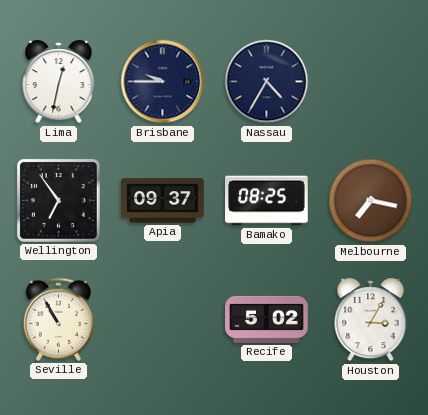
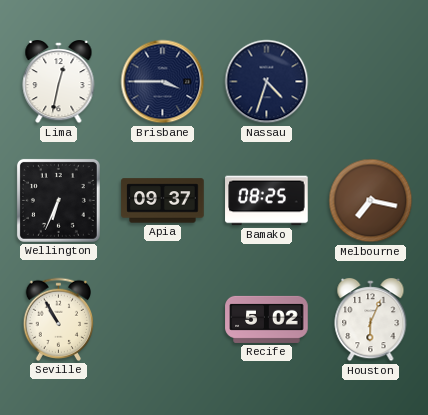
Brisbane: 9:45 -> 3:45 (163, 82)
Nassau: 4:35 -> 4:33 (267, 82)
Wellington: 6:54 -> 6:34 (58, 200)
Houston: 3:05 -> 6:04 (371, 321)
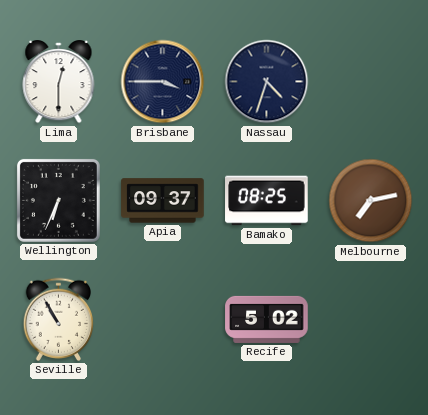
Lima: 12:32 -> 12:30 (59, 83)
Melbourne: 7:17 -> 7:13 (371, 201)
Houston: 6:04 -> none (371, 321)
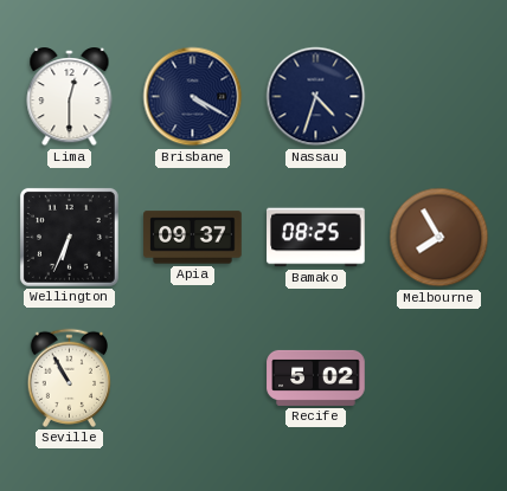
Brisbane: 3:45 -> 4:20 (193, 97)
Melbourne: 7:13 -> 7:55 (439, 238)
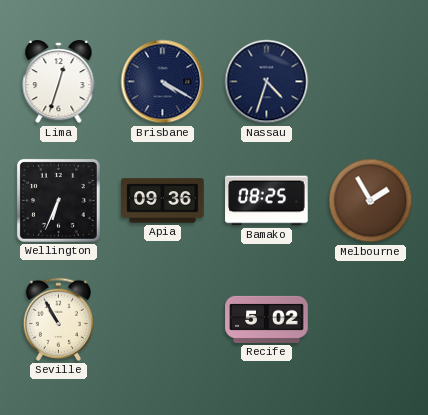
Lima: 12:30 -> 12:33 (59, 83)
Apia: 09:37 -> 09:36 (163, 201)
Melbourne: 7:55 -> 1:55 (371, 201)
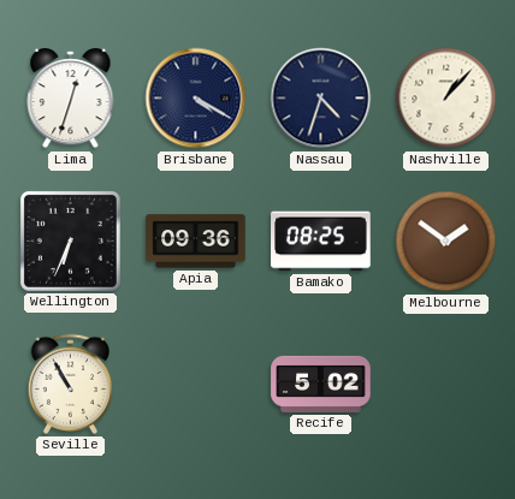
Nashville: none -> 1:07 (446, 99)
Melbourne: 1:55 -> 1:51 (446, 242)
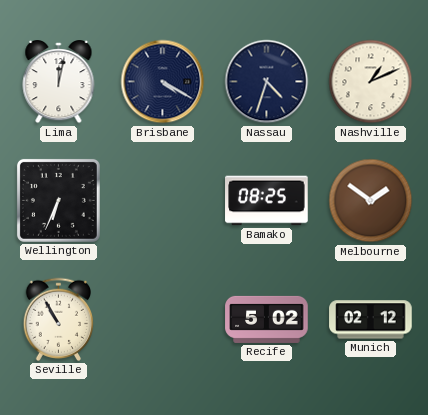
Lima: 12:33 -> 12:02 (59, 83)
Nashville: 1:07 -> 1:11 (371, 82)
Apia: 09:36 -> none (196, 242)
Munich: none -> 02:12 (371, 320)
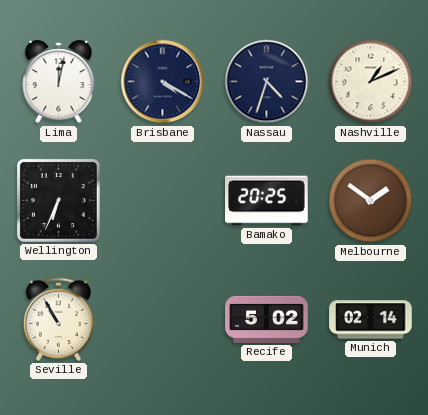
Bamako: 08:25 -> 20:25 (267, 201)
Munich: 02:12 -> 02:14 (371, 320)
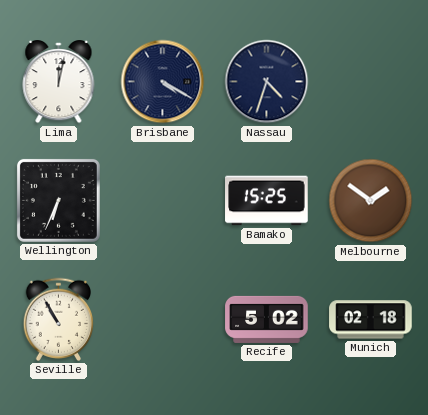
Nashville: 1:11 -> none (371, 82)
Bamako: 20:25 -> 15:25 (267, 201)
Munich: 02:14 -> 02:18 (371, 320)
